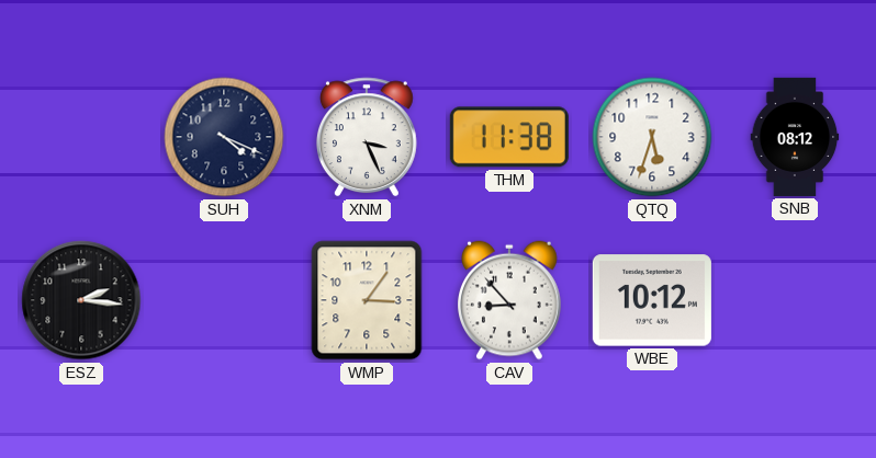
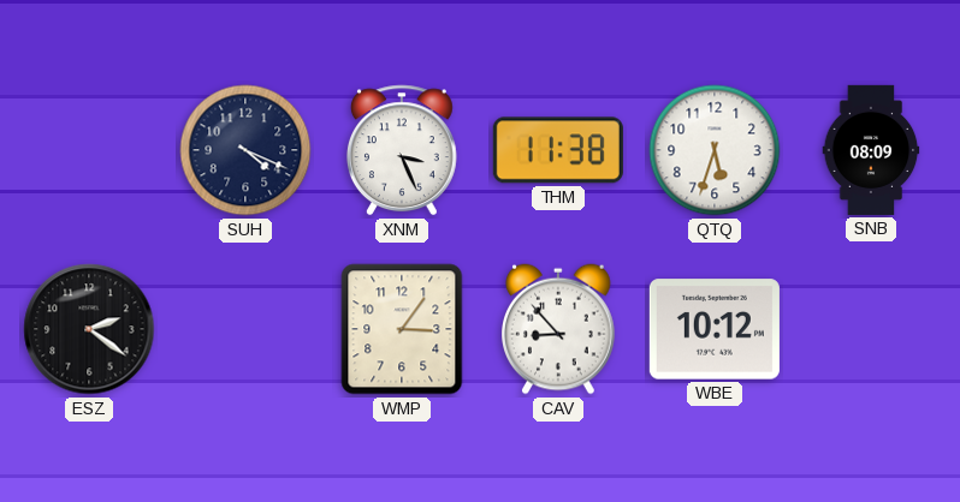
SNB: 08:12 -> 08:09 (871, 150)
ESZ: 2:16 -> 2:21 (89, 329)
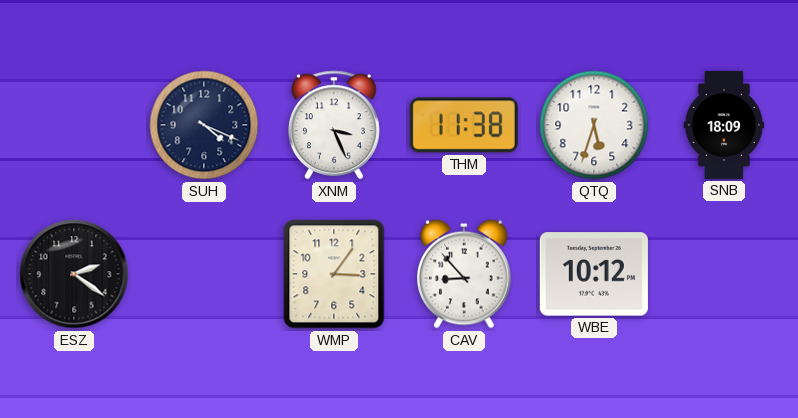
SNB: 08:09 -> 18:09 (724, 125)
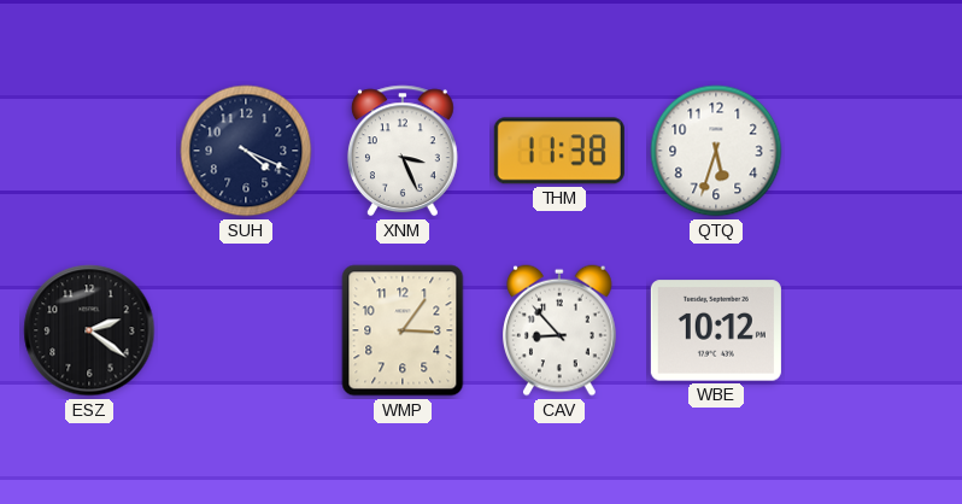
SNB: 18:09 -> none (724, 125)
